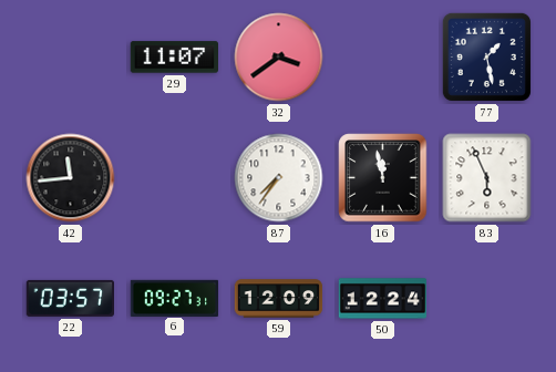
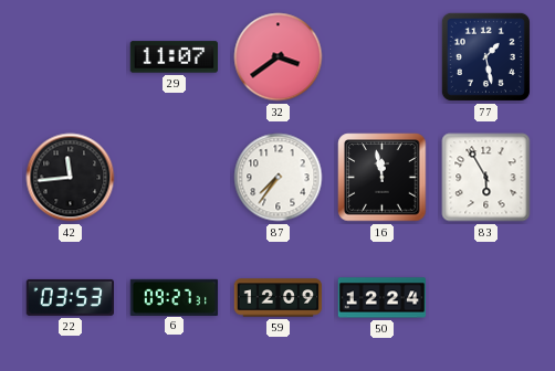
83: 5:56 -> 5:55 (486, 178)
22: 03:57 -> 03:53 (70, 297)
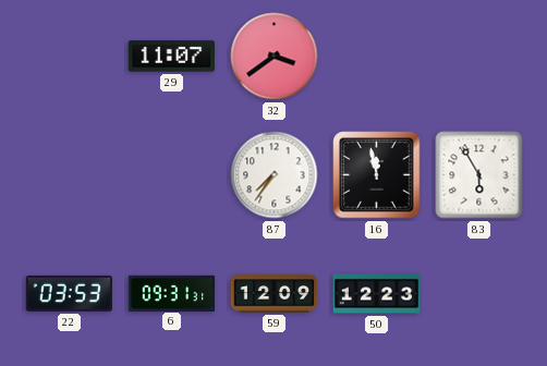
77: 1:28 -> none (485, 56)
42: 11:44 -> none (71, 178)
6: 09:27 -> 09:31 (172, 293)
50: 12:24 -> 12:23 (377, 294)
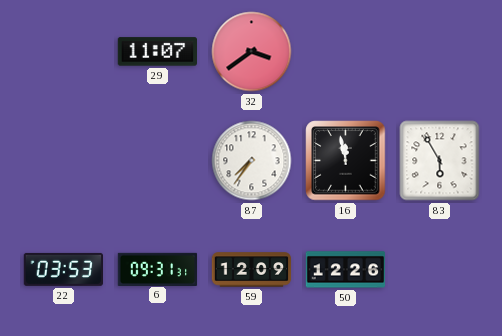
50: 12:23 -> 12:26 (346, 270)
